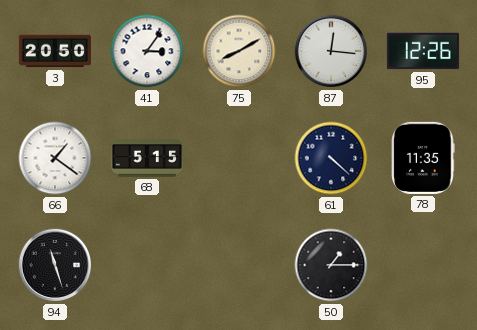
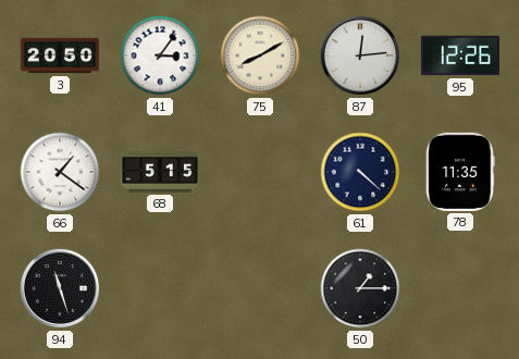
87: 12:16 -> 12:14 (359, 55)
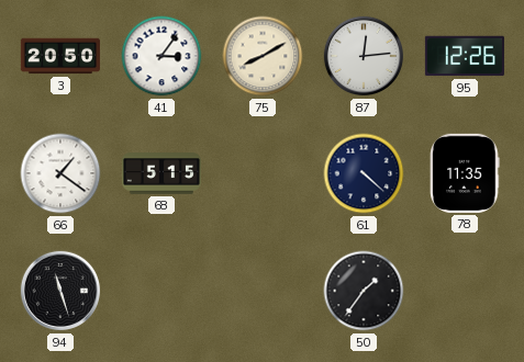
50: 1:15 -> 1:36 (364, 291)
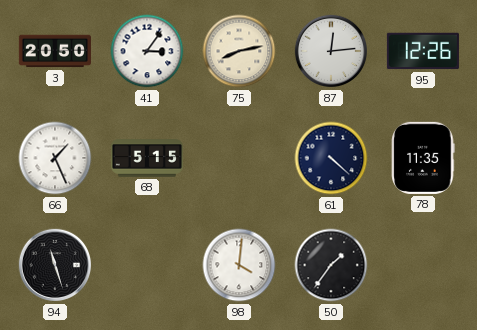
75: 8:10 -> 8:13 (239, 51)
66: 1:21 -> 1:26 (55, 158)
98: none -> 4:01 (239, 265)
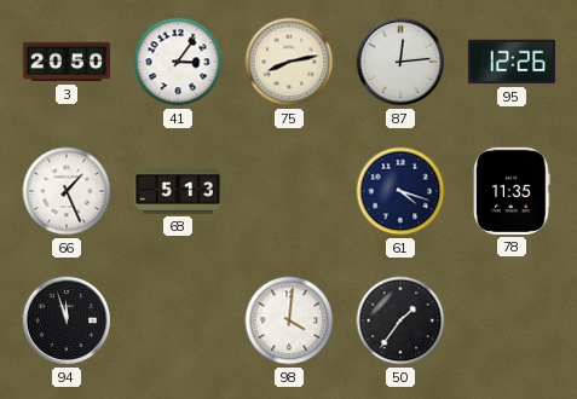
68: 5:15 -> 5:13 (178, 191)
61: 4:22 -> 4:18 (400, 191)
94: 11:27 -> 11:57 (65, 320)
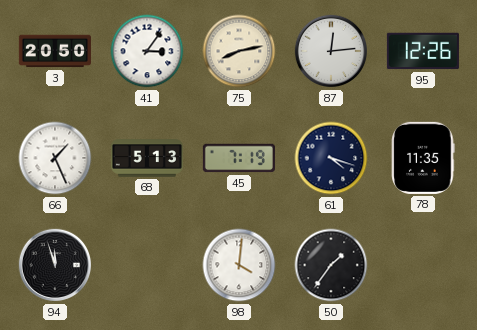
45: none -> 7:19 (239, 158)
